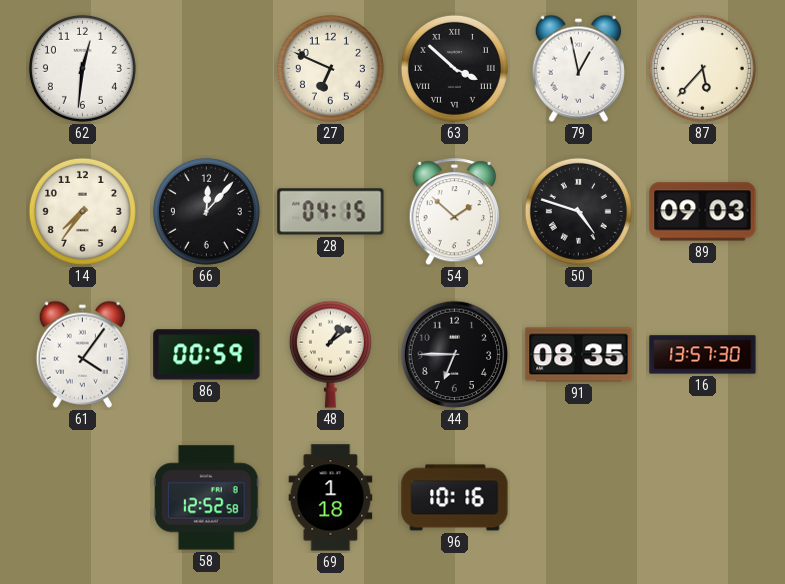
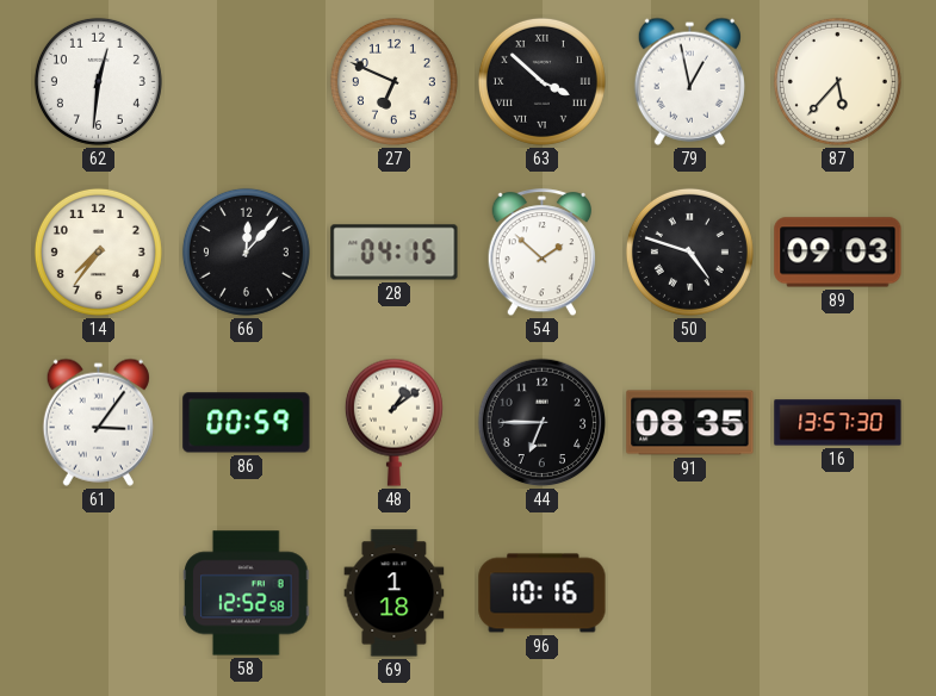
61: 4:06 -> 3:06 (98, 422)
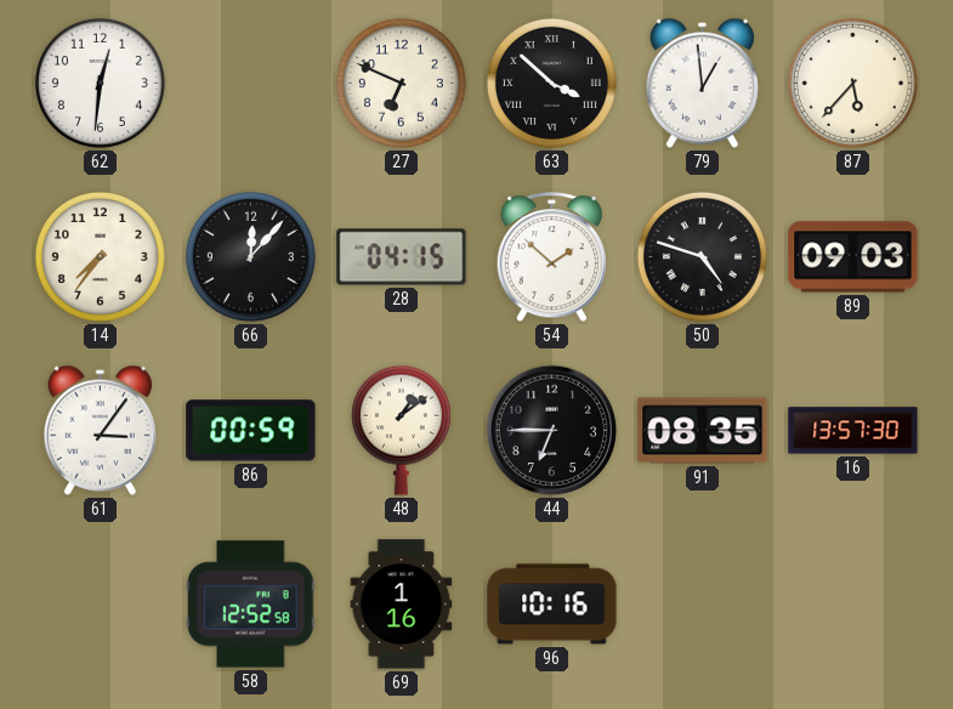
79: 12:58 -> 12:59 (702, 83)
69: 1:18 -> 1:16 (402, 605)
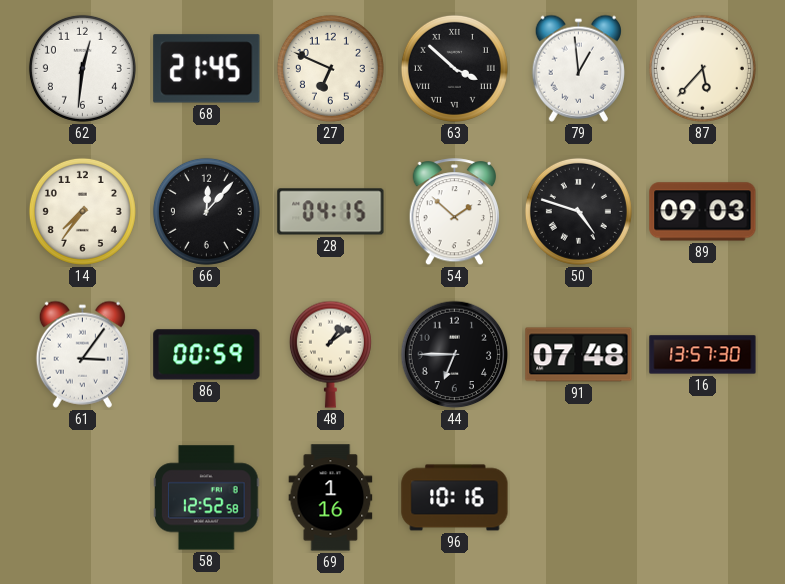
68: none -> 21:45 (207, 69)
91: 08:35 -> 07:48 (579, 355)
